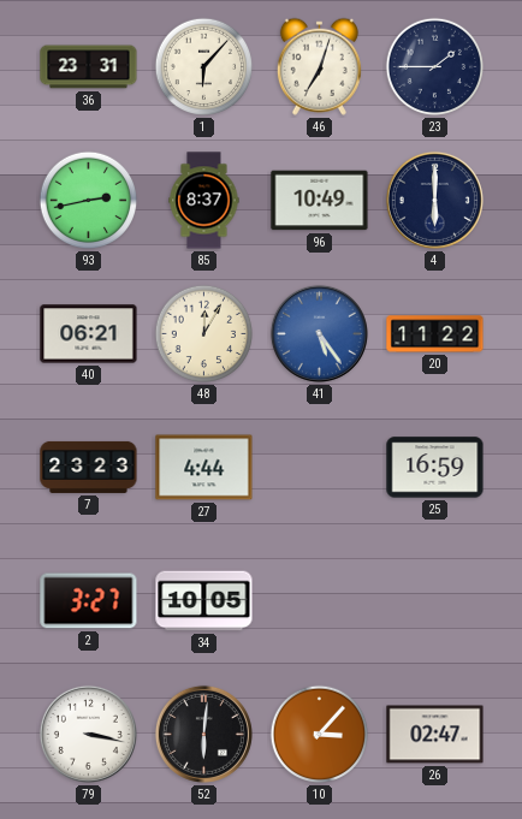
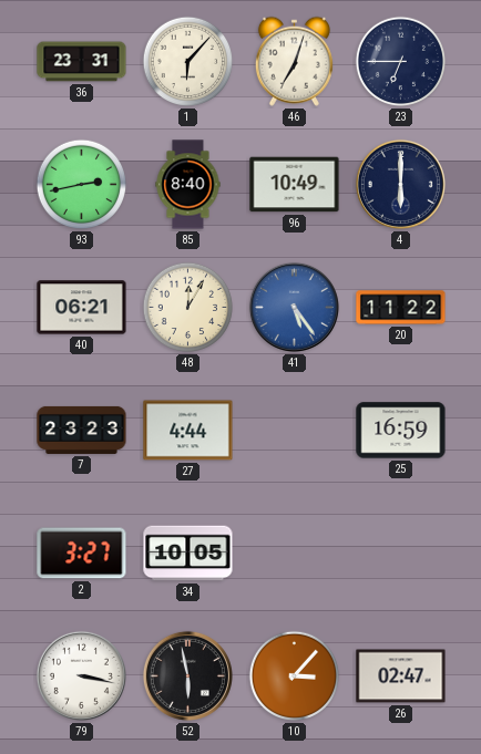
23: 1:45 -> 6:45 (401, 62)
85: 8:37 -> 8:40 (188, 185)
52: 6:01 -> 5:58 (187, 675)
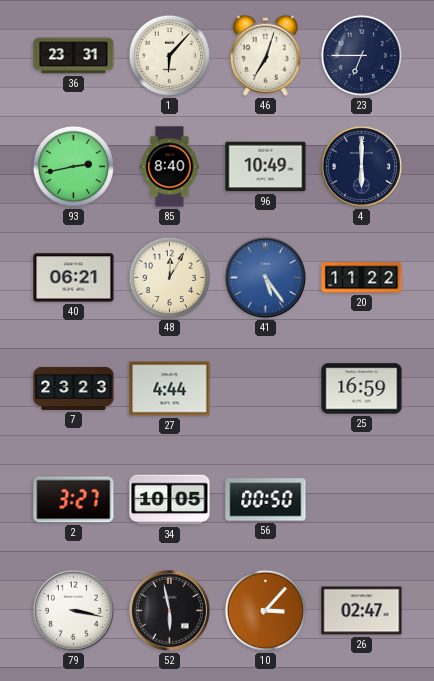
56: none -> 00:50 (266, 500)
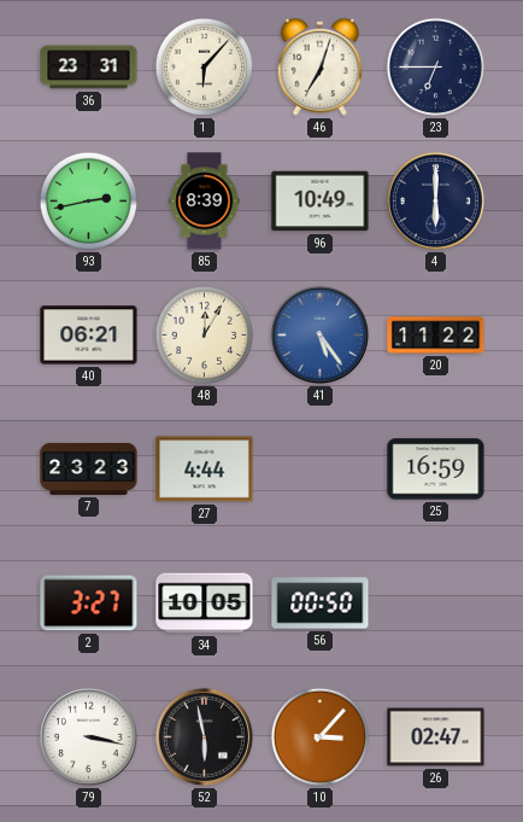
85: 8:40 -> 8:39 (205, 202)
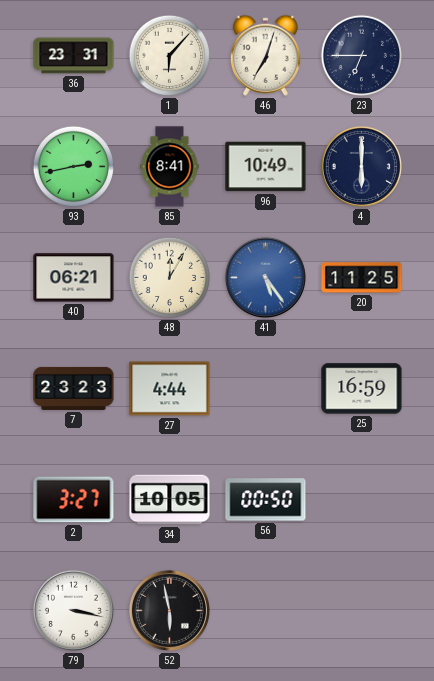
85: 8:39 -> 8:41 (170, 167)
20: 11:22 -> 11:25 (362, 278)
10: 3:07 -> none (321, 738)
26: 02:47 -> none (436, 738)
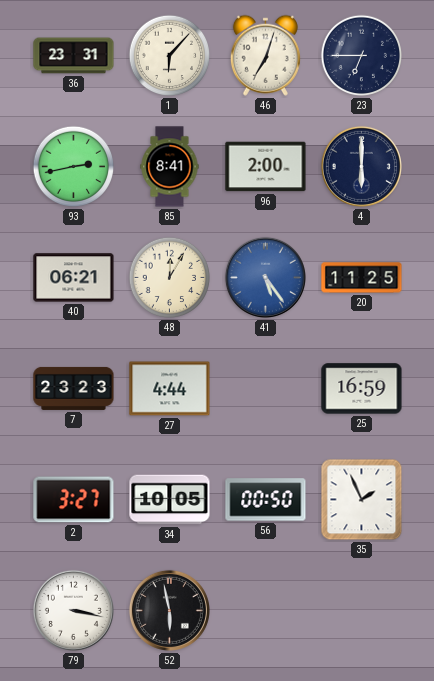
96: 10:49 -> 2:00 (266, 167)
35: none -> 1:56 (362, 500)
